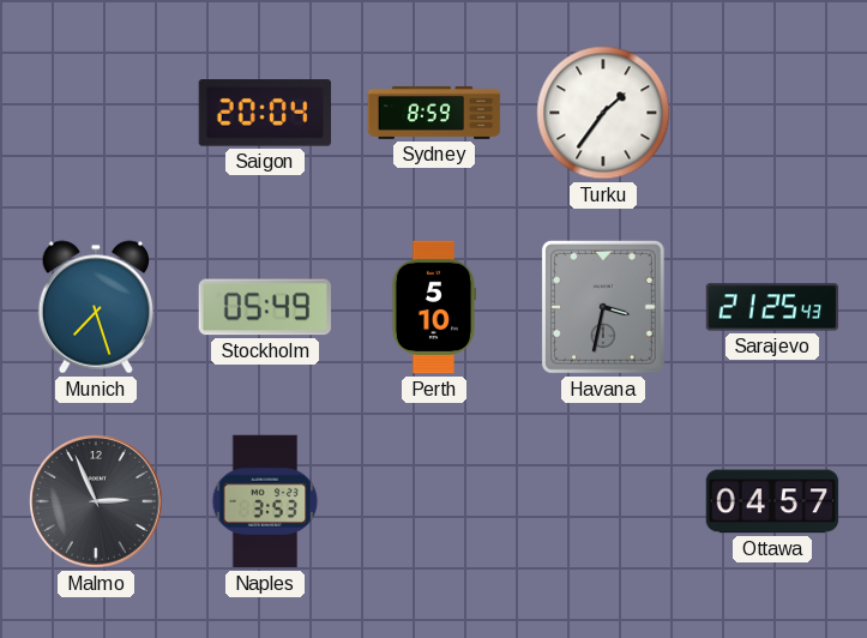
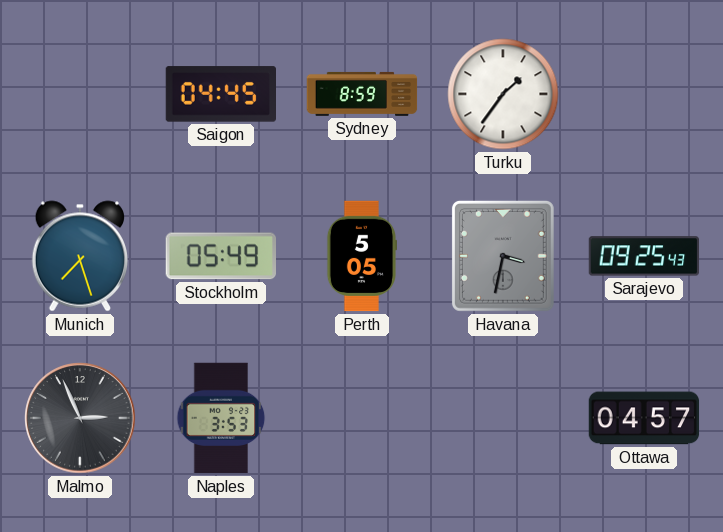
Saigon: 20:04 -> 04:45 (220, 94)
Perth: 5:10 -> 5:05 (361, 256)
Sarajevo: 21:25 -> 09:25 (644, 256)
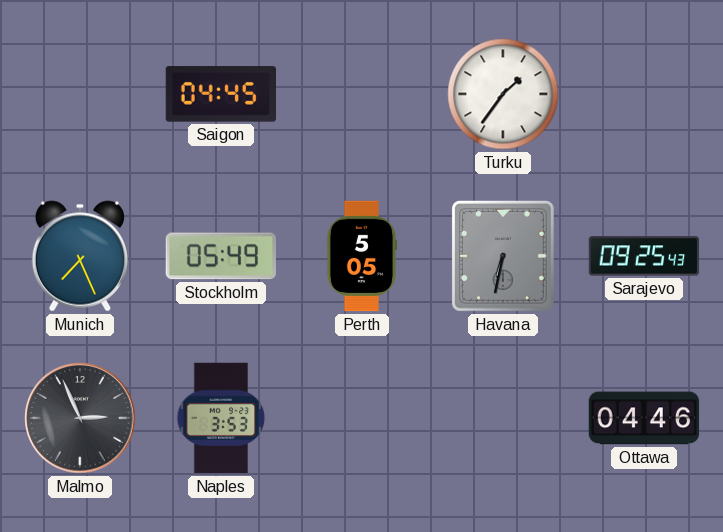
Sydney: 8:59 -> none (362, 94)
Munich: 7:27 -> 7:26 (79, 256)
Havana: 3:32 -> 6:32 (503, 256)
Ottawa: 04:57 -> 04:46 (644, 418)
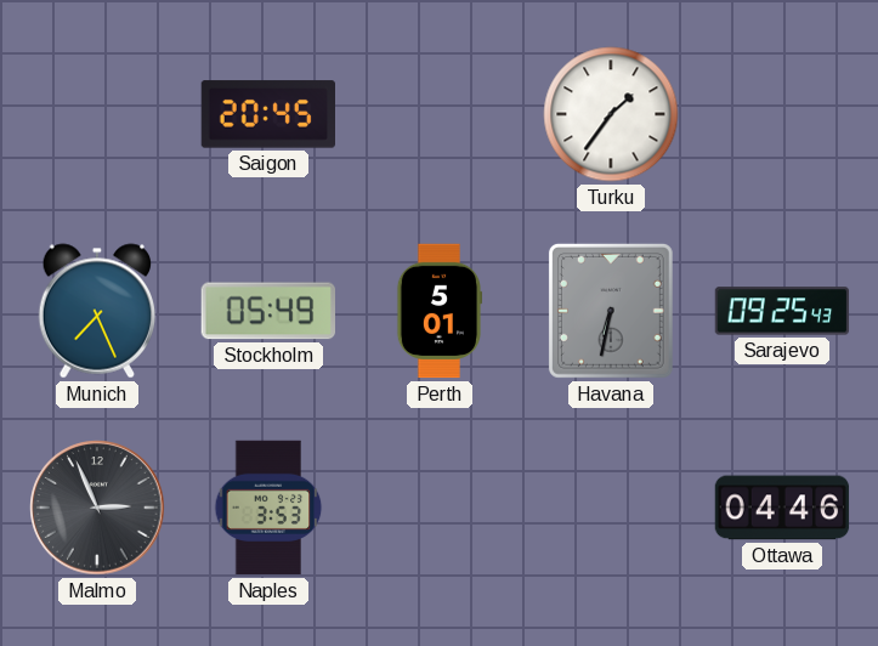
Saigon: 04:45 -> 20:45 (267, 114)
Perth: 5:05 -> 5:01 (438, 311)
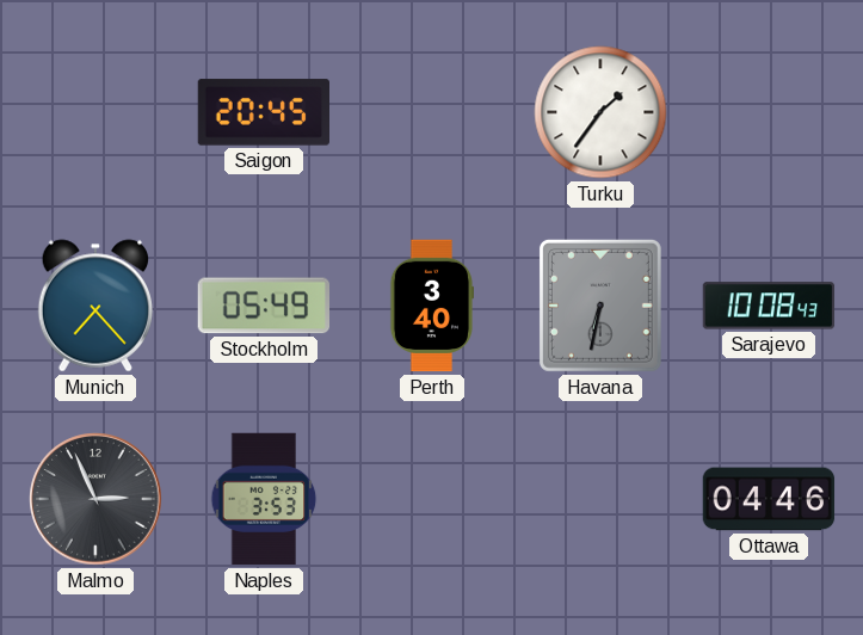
Munich: 7:26 -> 7:23 (94, 306)
Perth: 5:01 -> 3:40 (431, 306)
Sarajevo: 09:25 -> 10:08 (769, 306)
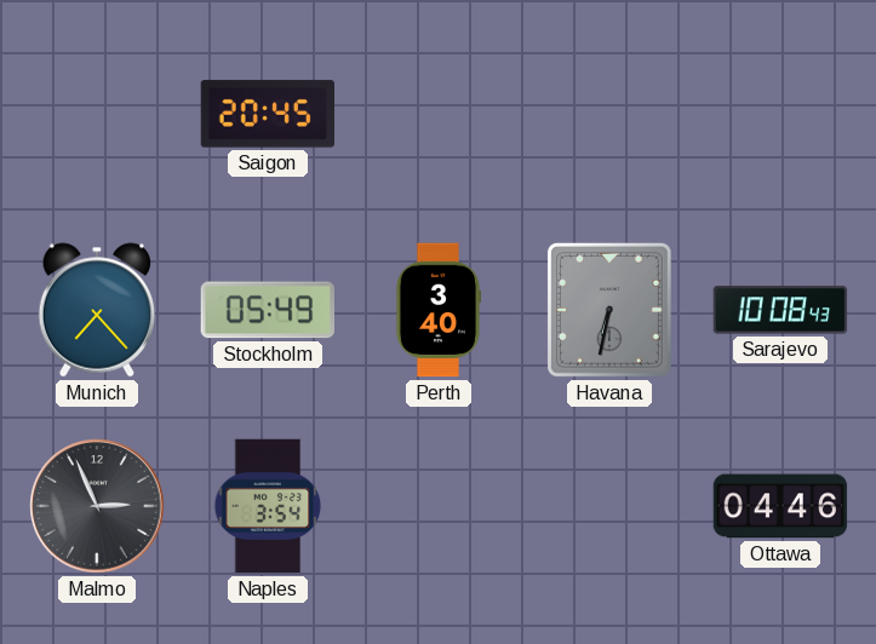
Turku: 1:36 -> none (600, 112)
Naples: 3:53 -> 3:54 (268, 506)
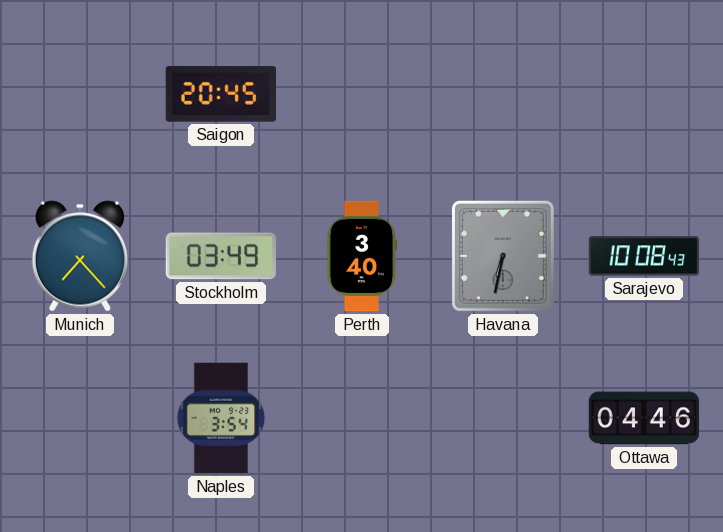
Stockholm: 05:49 -> 03:49 (220, 256)
Malmo: 2:56 -> none (97, 506)
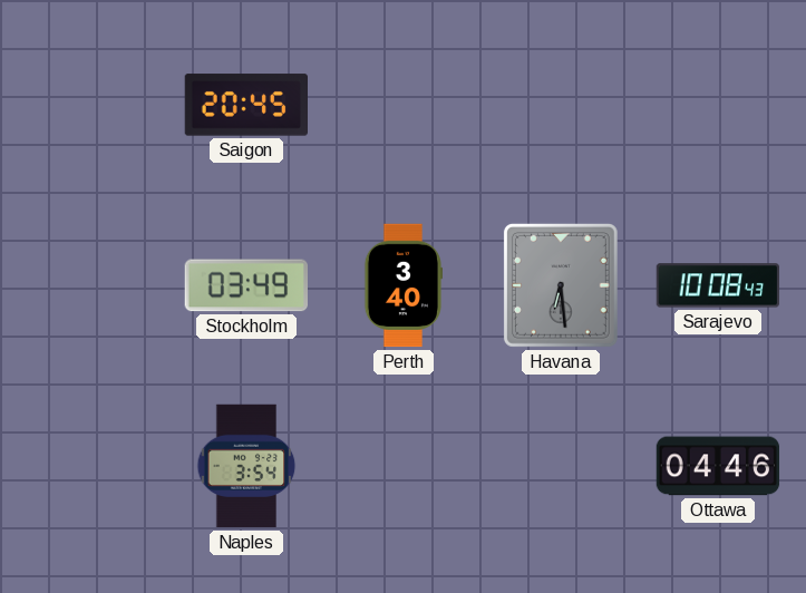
Munich: 7:23 -> none (79, 256)
Havana: 6:32 -> 6:29 (561, 285)
